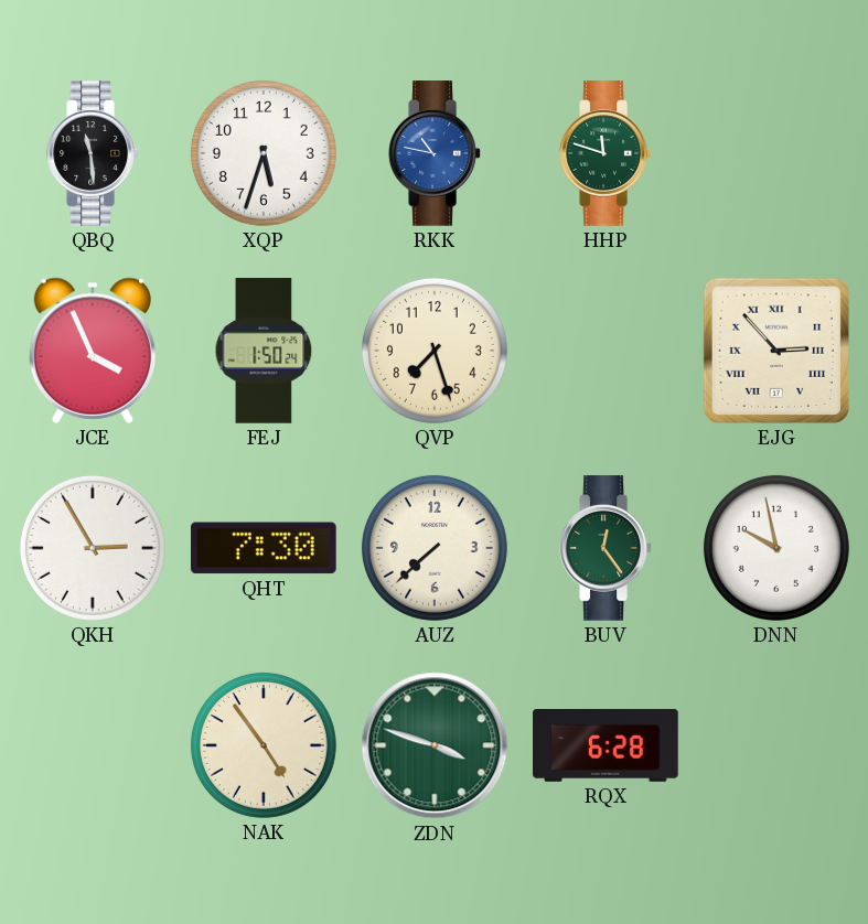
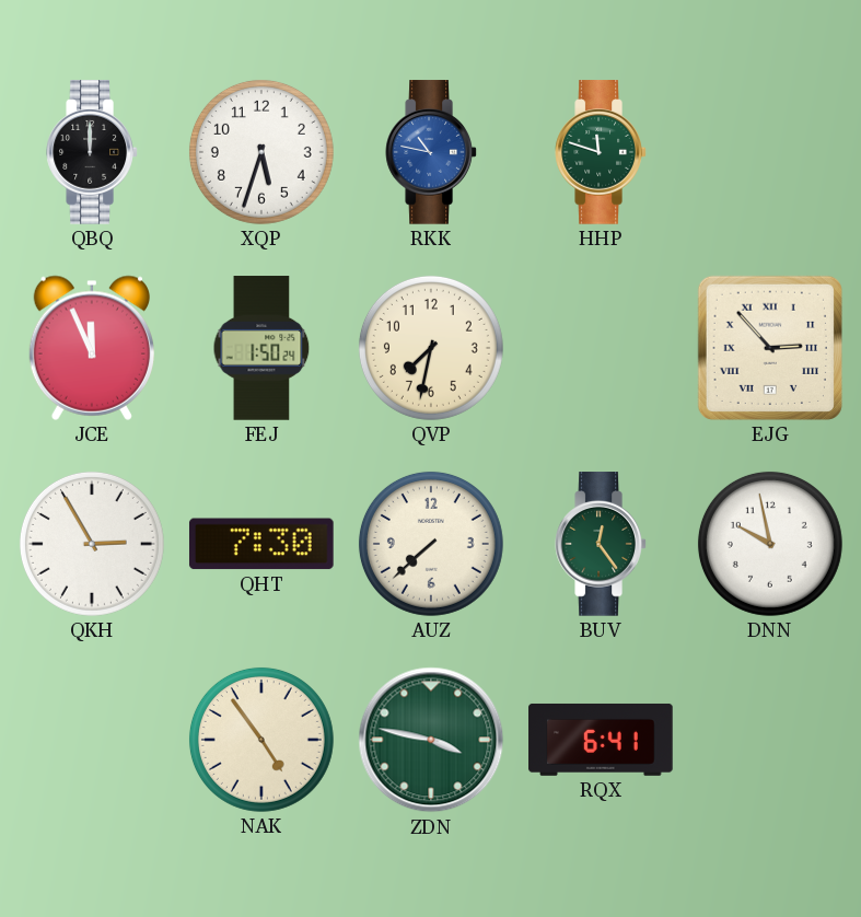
QBQ: 11:29 -> 12:00 (92, 152)
JCE: 3:56 -> 11:56 (92, 348)
QVP: 7:27 -> 7:32 (431, 348)
ZDN: 3:48 -> 3:47 (431, 740)
RQX: 6:28 -> 6:41 (601, 740)
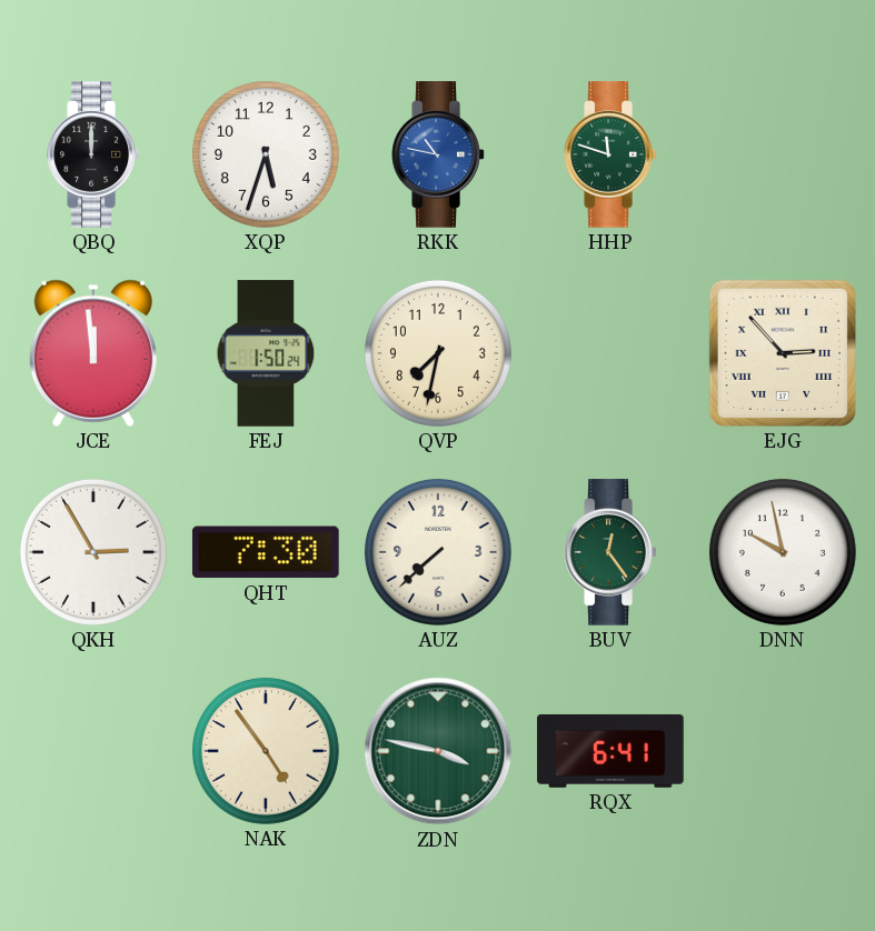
JCE: 11:56 -> 11:59 (93, 353)
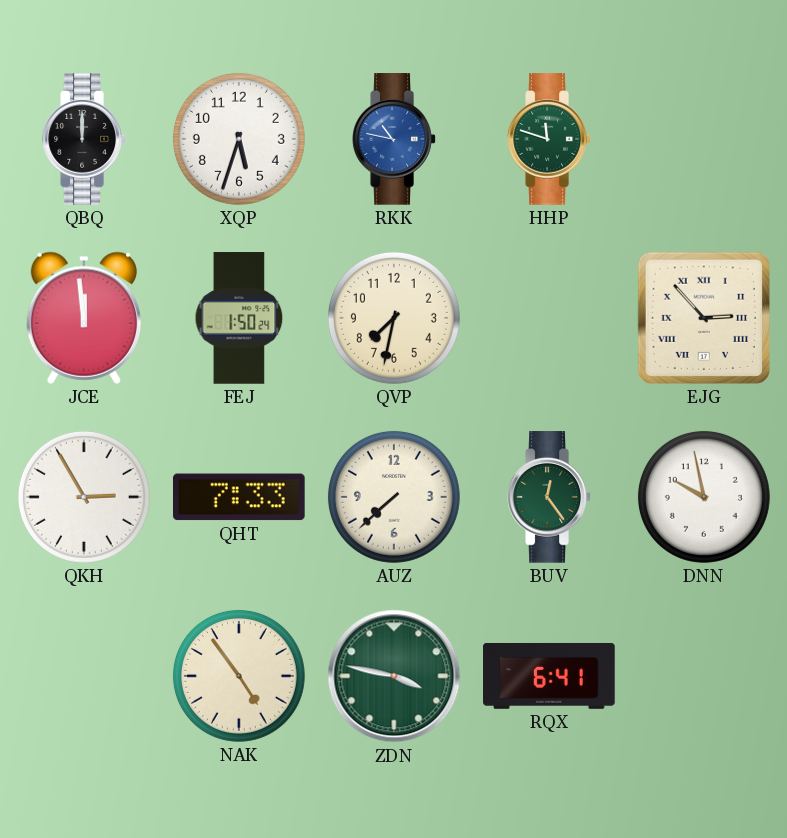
QHT: 7:30 -> 7:33 (239, 497)
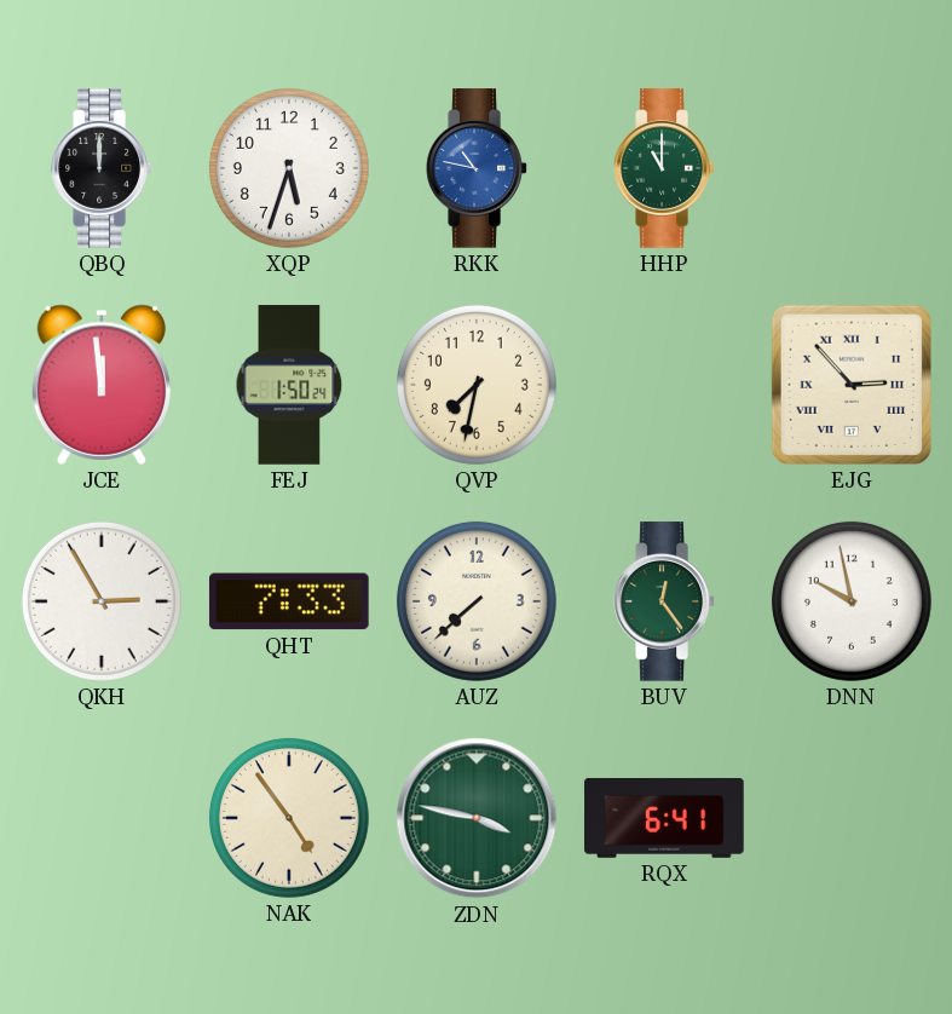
HHP: 11:48 -> 11:00 (664, 168)
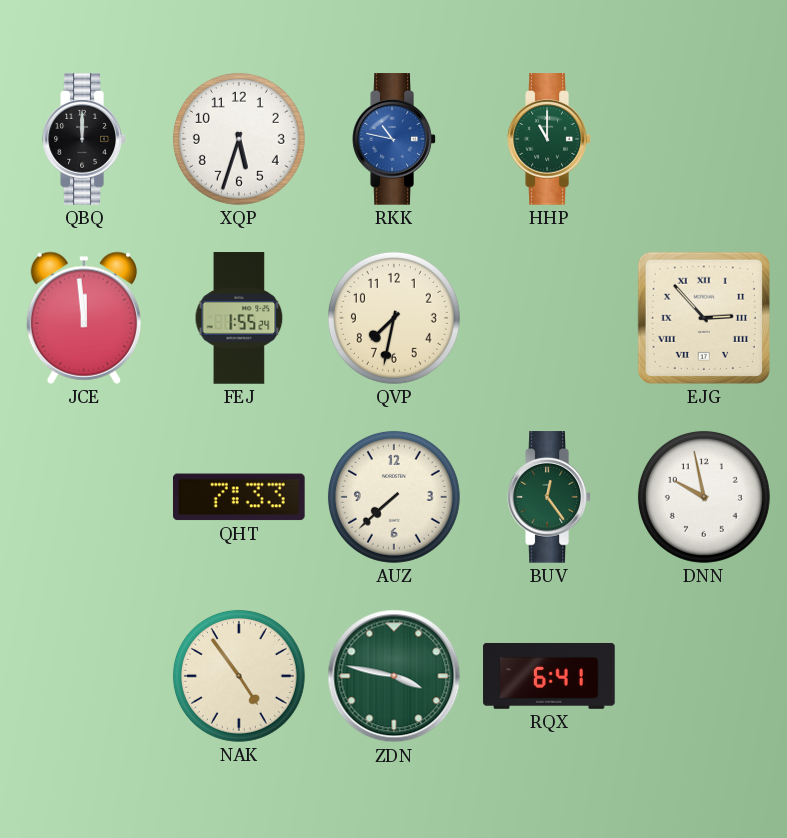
FEJ: 1:50 -> 1:55 (239, 318)
QKH: 2:55 -> none (102, 601)
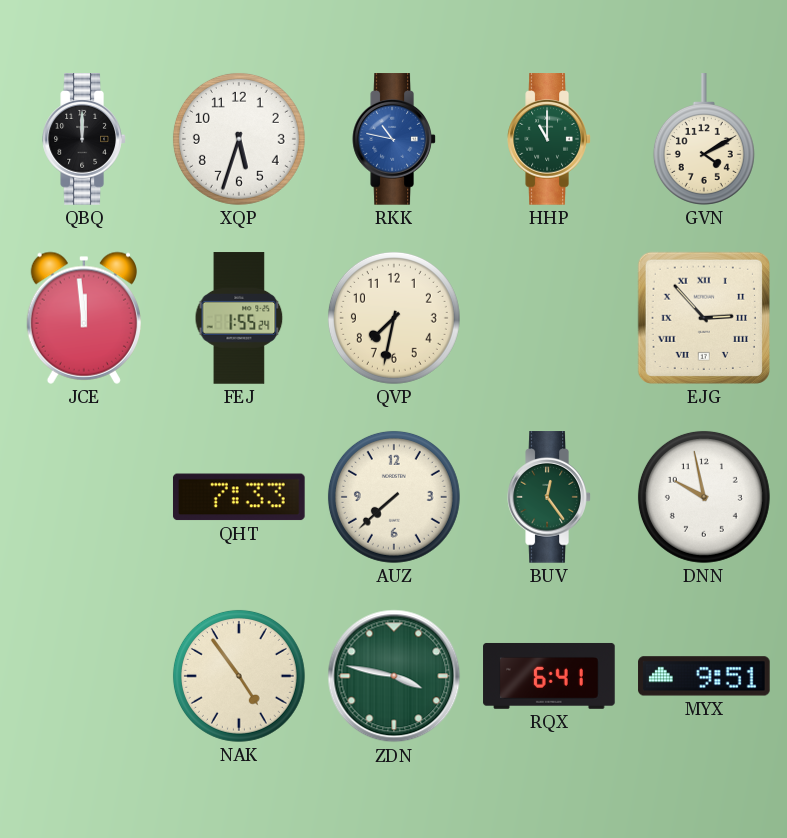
GVN: none -> 4:10 (704, 139)
MYX: none -> 9:51 (704, 676)
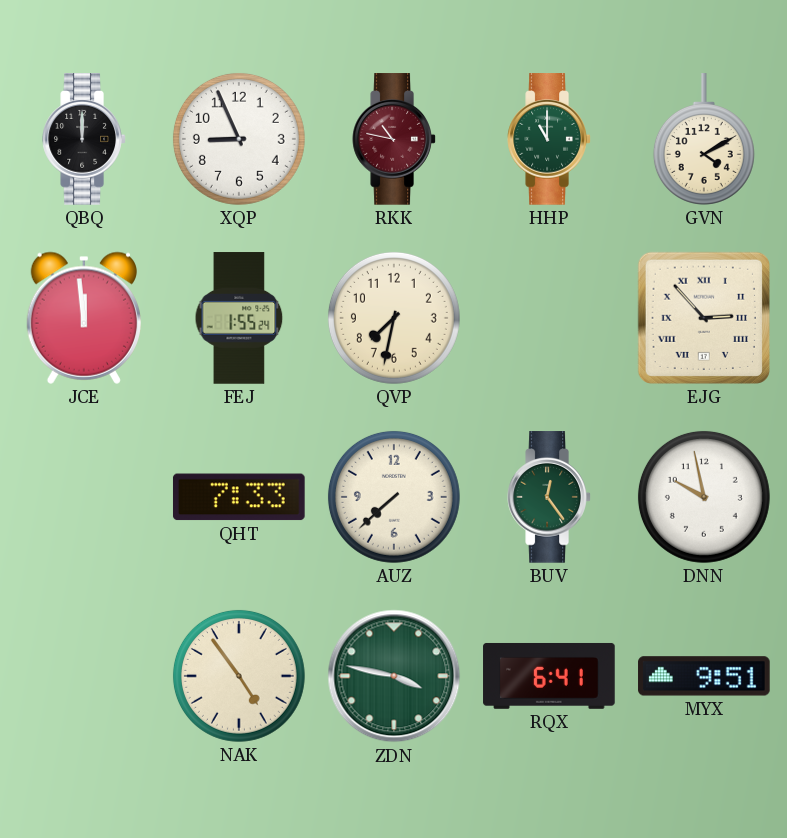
XQP: 5:33 -> 8:56 (239, 139)
RKK dial: blue -> burgundy (394, 139)
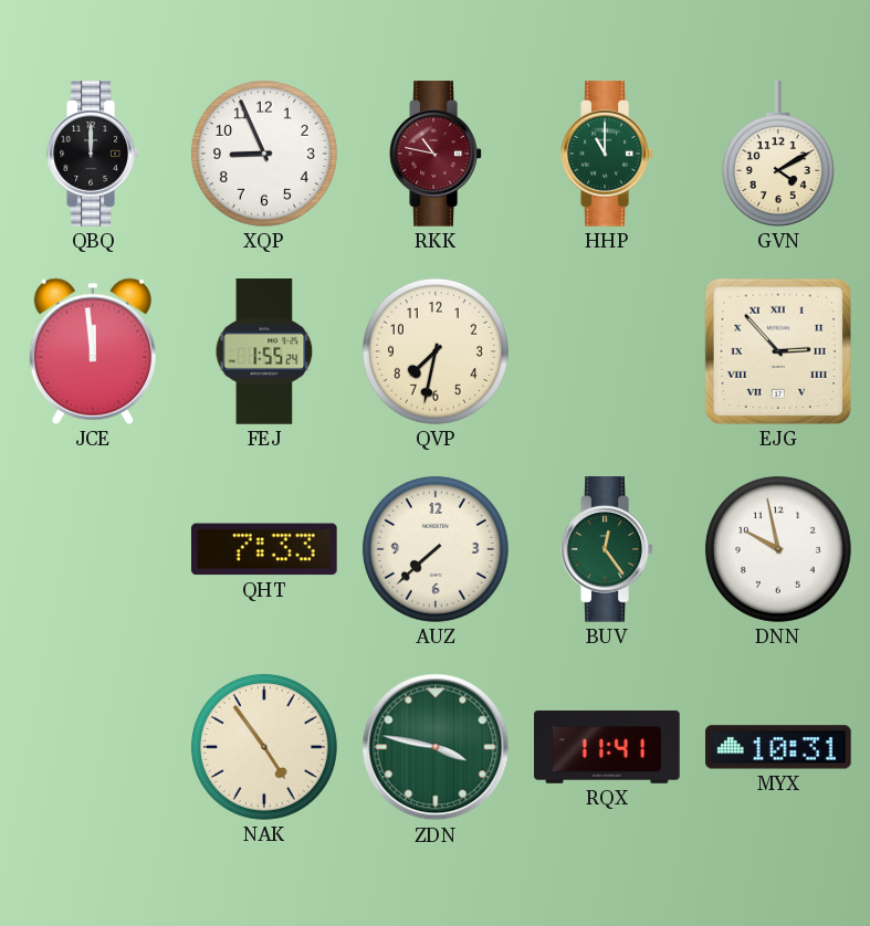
RQX: 6:41 -> 11:41 (607, 747)
MYX: 9:51 -> 10:31 (778, 747)
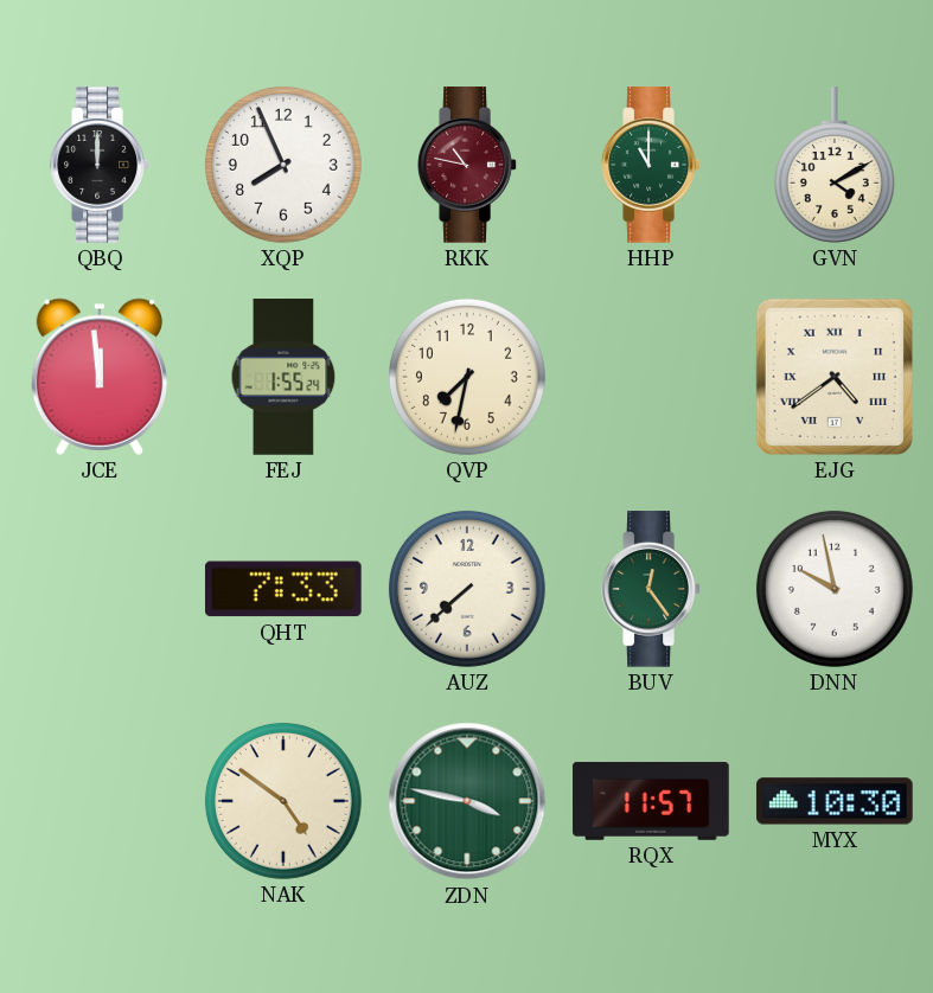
XQP: 8:56 -> 7:56 (283, 165)
EJG: 2:53 -> 4:39 (835, 377)
NAK: 4:54 -> 4:51 (283, 801)
RQX: 11:41 -> 11:57 (651, 801)
MYX: 10:31 -> 10:30 (835, 801)
